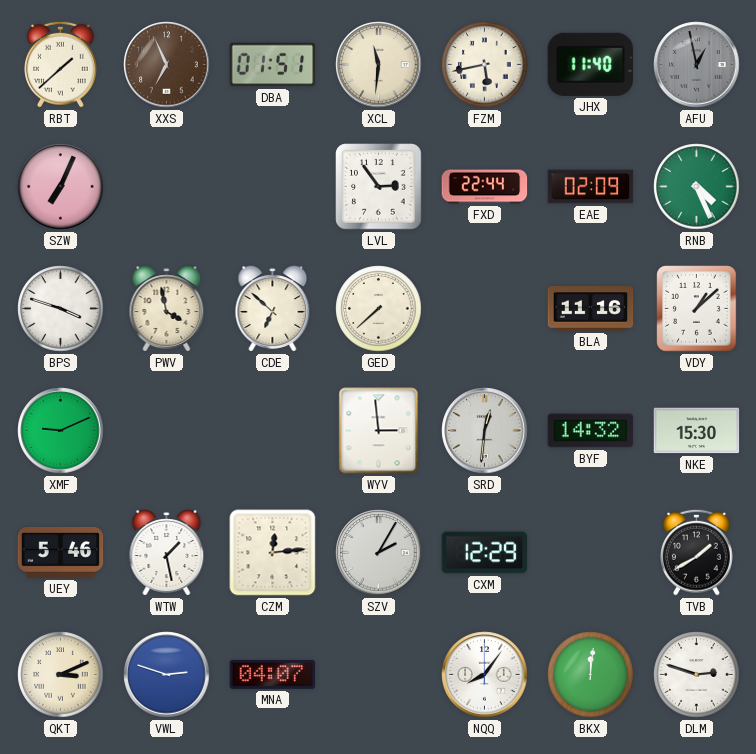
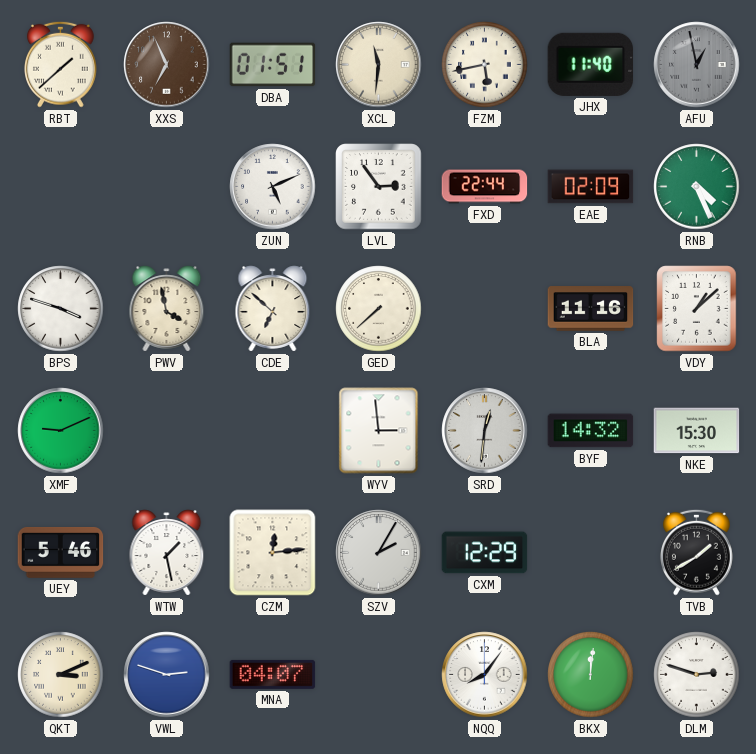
SZW: 7:04 -> none (61, 187)
ZUN: none -> 5:11 (273, 187)
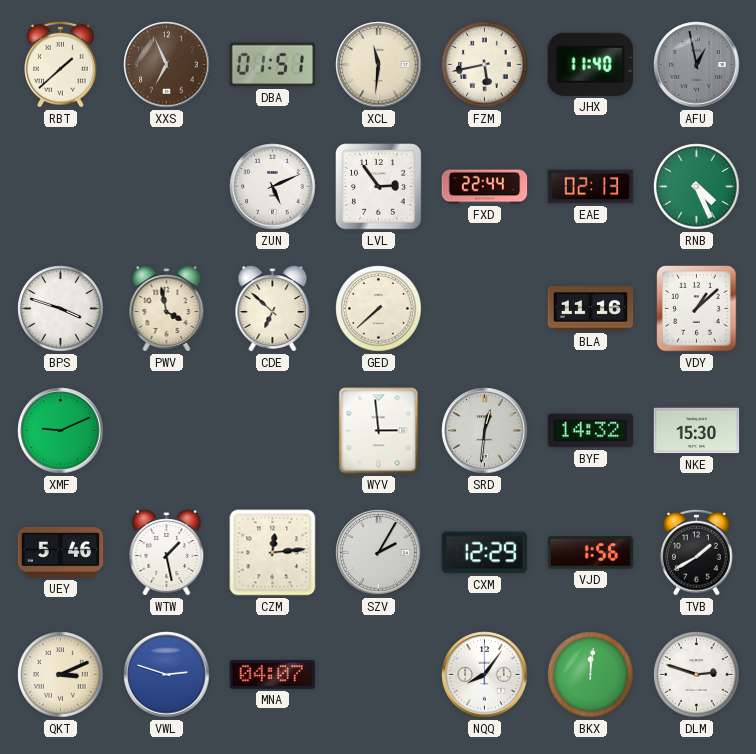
EAE: 02:09 -> 02:13 (591, 187)
VJD: none -> 1:56 (591, 553)
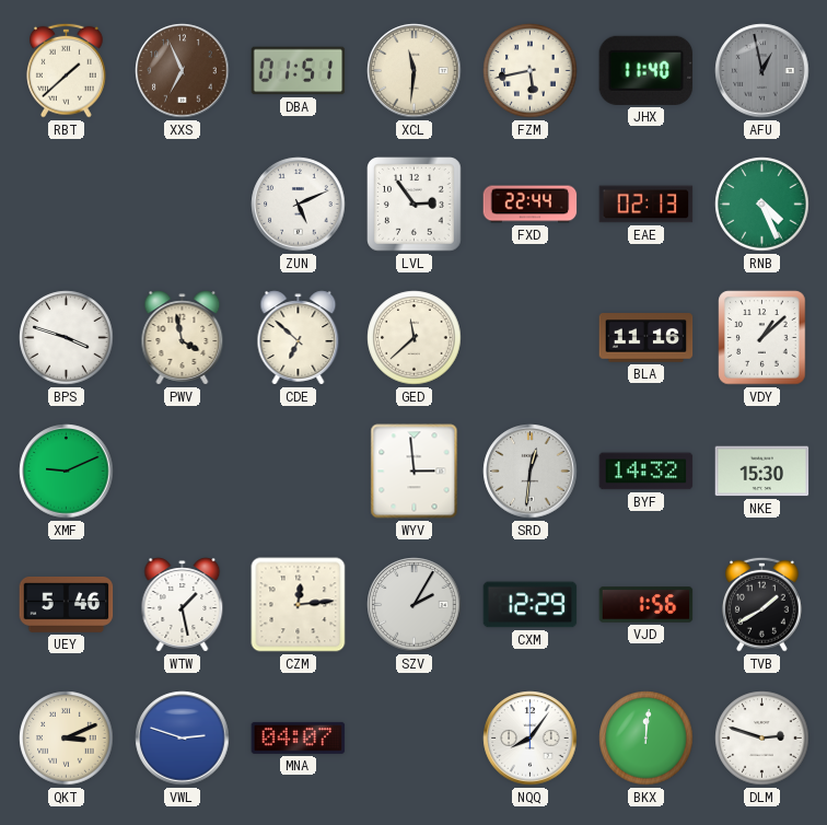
GED: 7:38 -> 11:38 (415, 338)
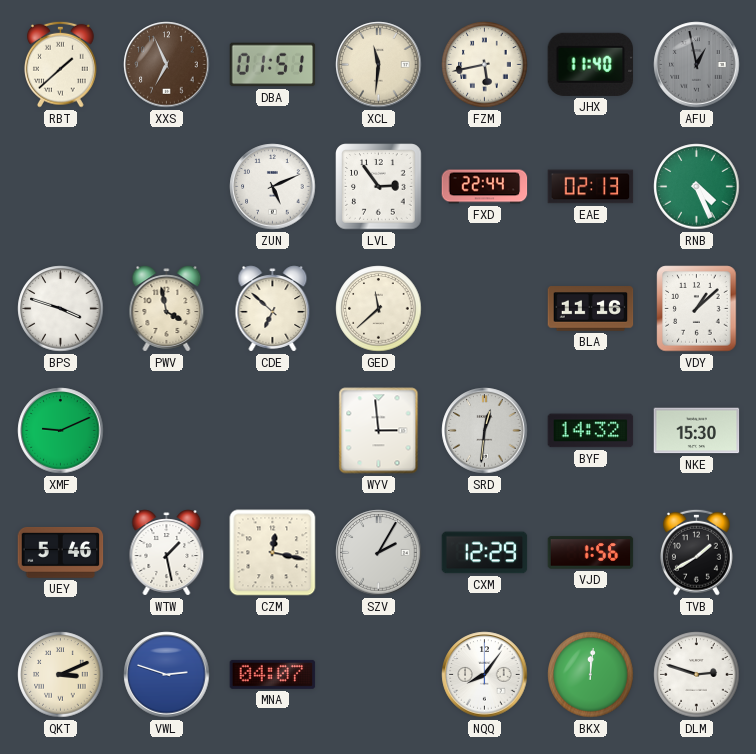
CZM: 12:14 -> 12:17 (273, 553)
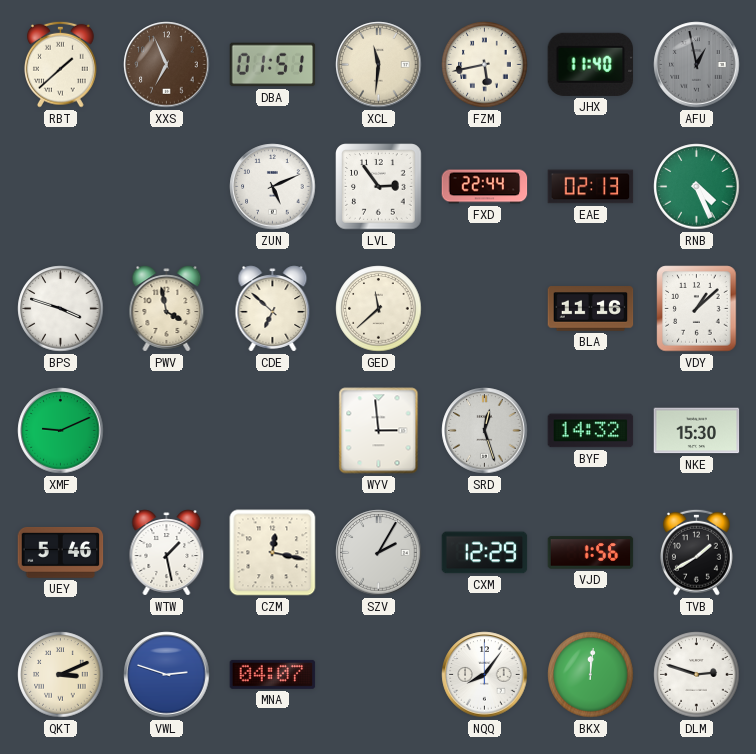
SRD: 12:31 -> 12:27 (485, 431)
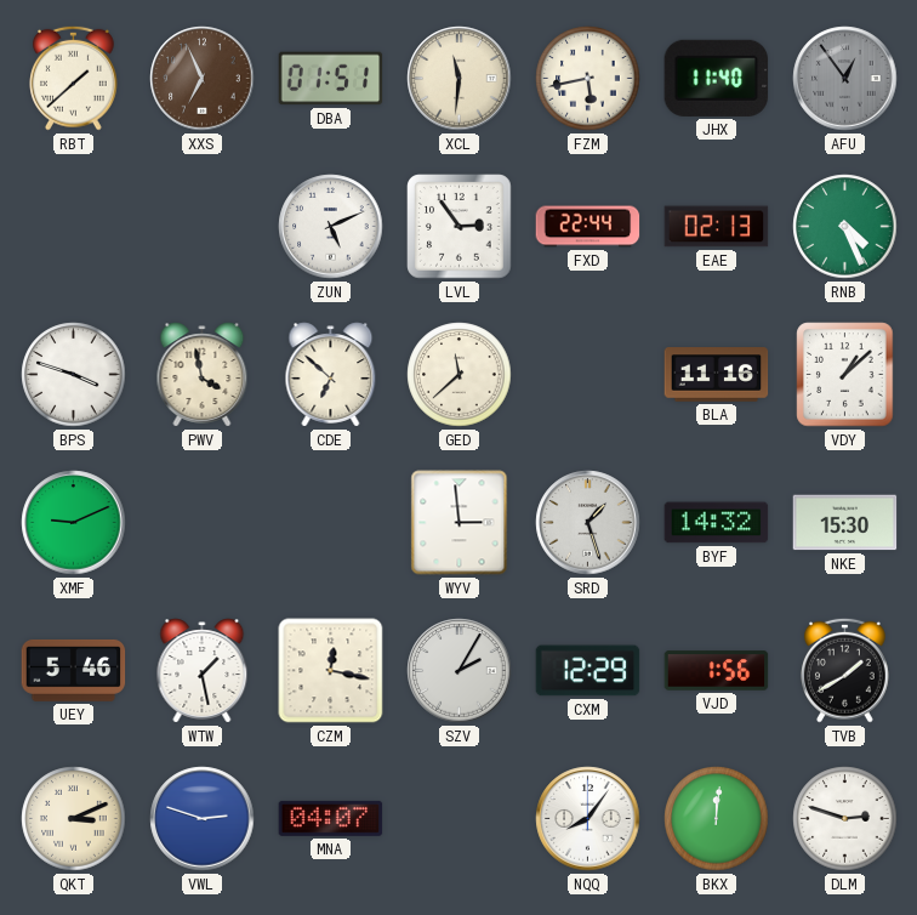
AFU: 12:58 -> 12:54 (845, 79)
SRD: 12:27 -> 1:27 (588, 523)
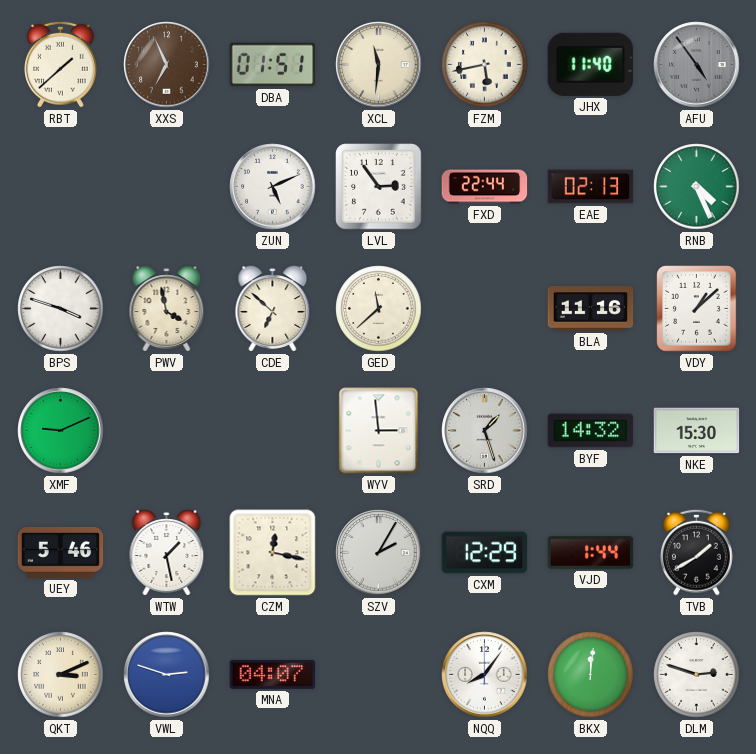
AFU: 12:54 -> 4:54 (697, 65)
VJD: 1:56 -> 1:44 (591, 553)
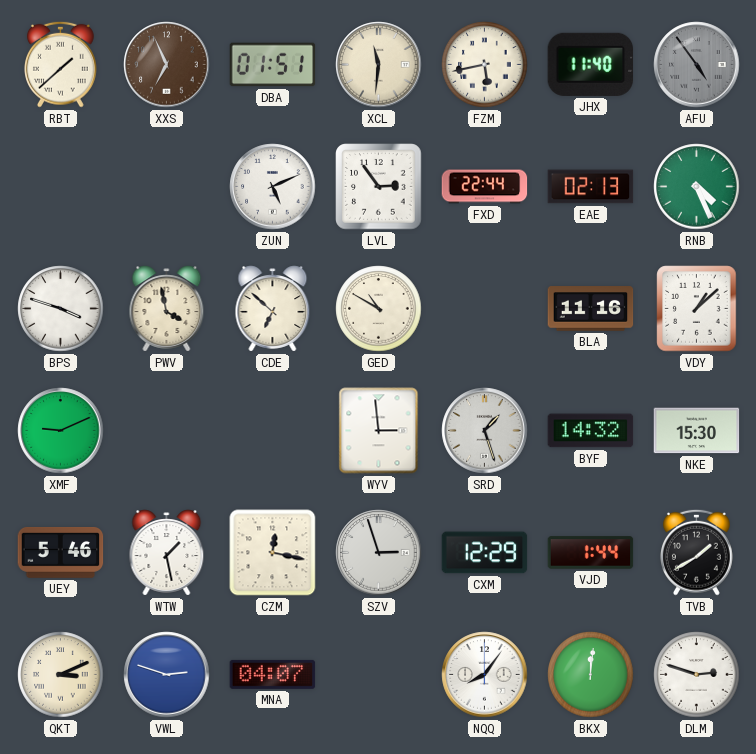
GED: 11:38 -> 10:50 (379, 309)
SZV: 2:05 -> 2:57 (379, 553)
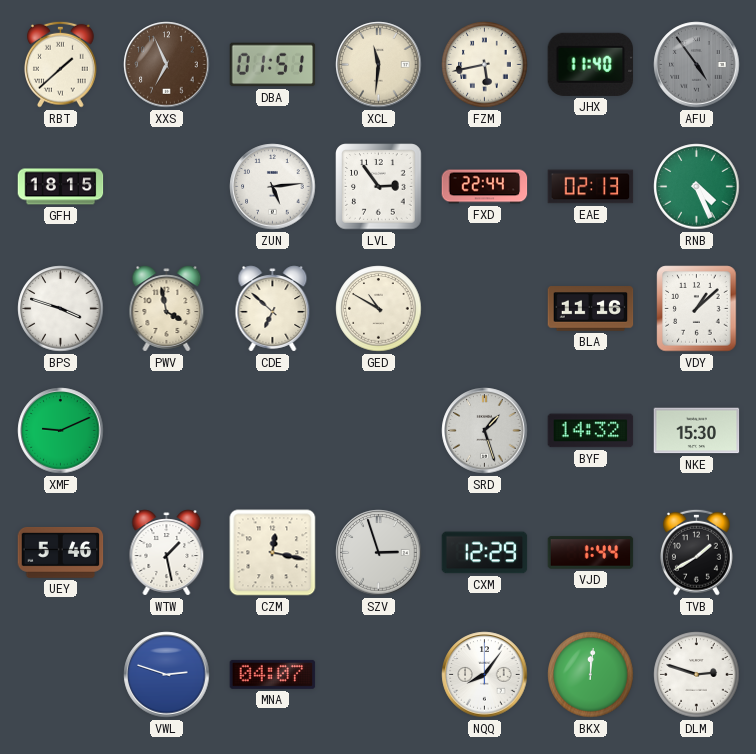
GFH: none -> 18:15 (61, 187)
ZUN: 5:11 -> 5:14 (273, 187)
WYV: 2:59 -> none (379, 431)
QKT: 3:11 -> none (61, 675)
